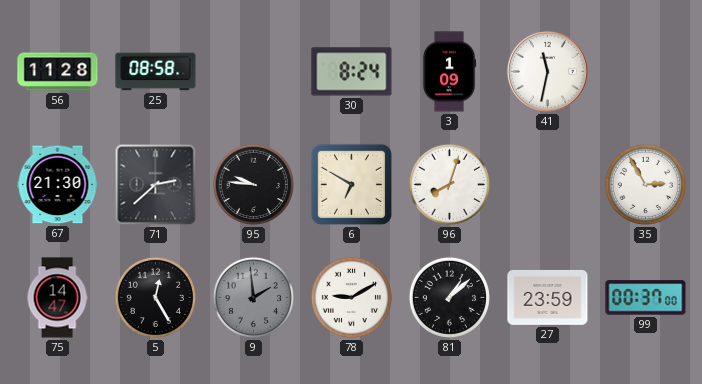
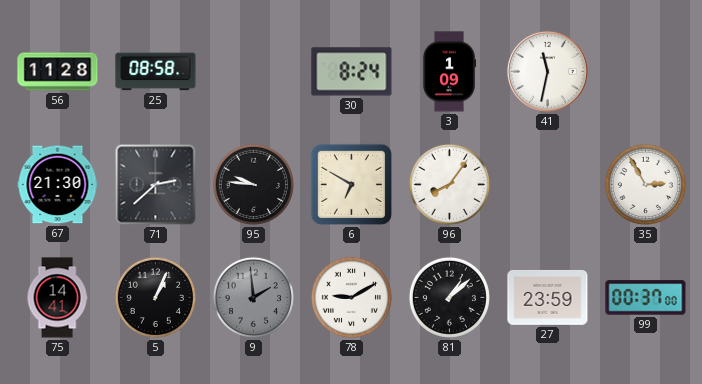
96: 8:03 -> 8:06 (449, 184)
75: 14:47 -> 14:41 (57, 298)
5: 12:25 -> 1:04 (155, 297)
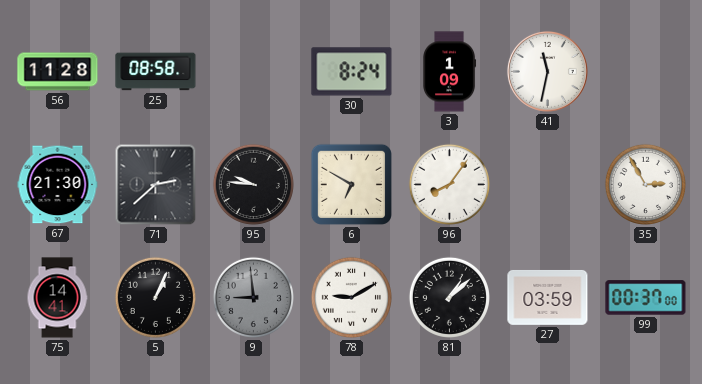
9: 1:59 -> 8:59 (253, 297)
27: 23:59 -> 03:59 (548, 297)
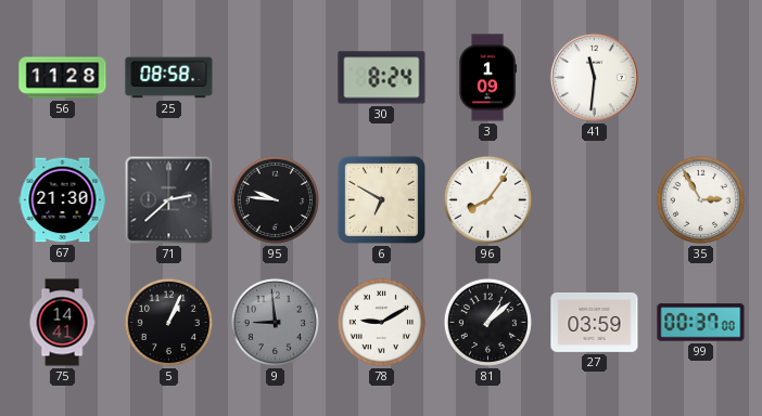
41: 11:32 -> 11:31 (594, 77)
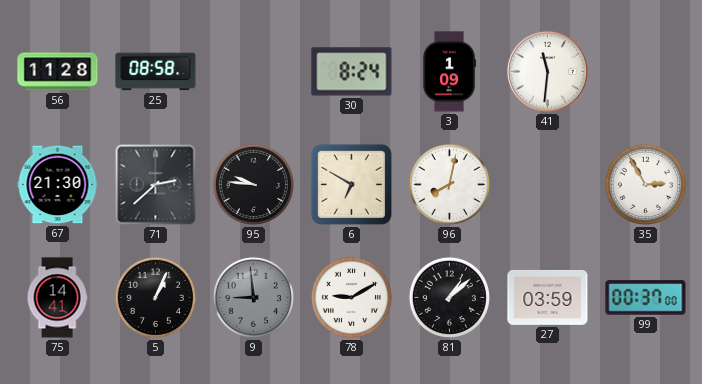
96: 8:06 -> 8:02 (449, 184)
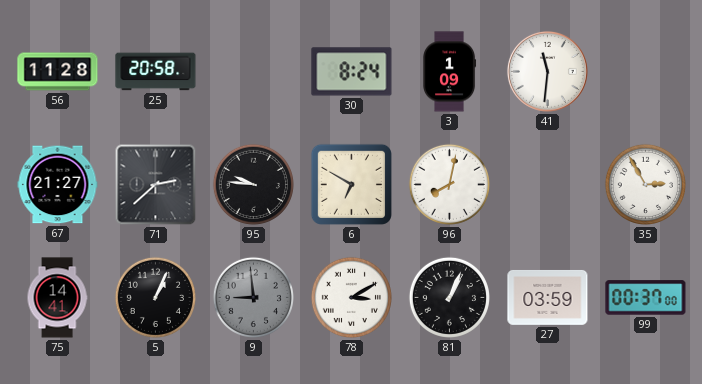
25: 08:58 -> 20:58 (156, 72)
67: 21:30 -> 21:27 (58, 185)
78: 9:10 -> 3:10 (351, 297)
81: 1:08 -> 1:04 (449, 297)
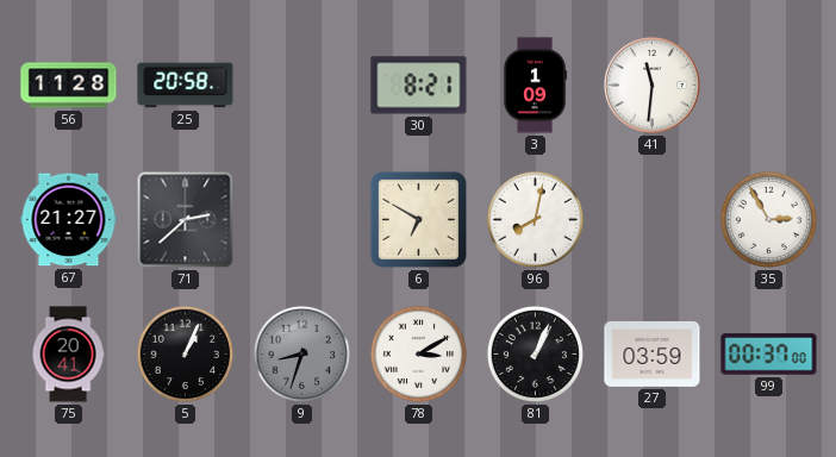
30: 8:24 -> 8:21 (419, 86)
95: 9:46 -> none (253, 184)
75: 14:41 -> 20:41 (68, 355)
9: 8:59 -> 8:33 (301, 353)
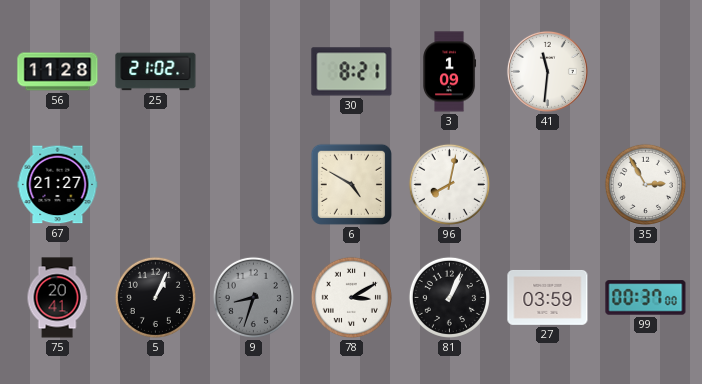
25: 20:58 -> 21:02 (156, 72)
71: 2:38 -> none (186, 220)
6: 6:50 -> 4:50 (351, 184)
